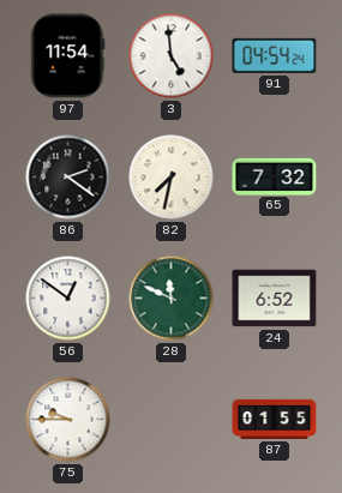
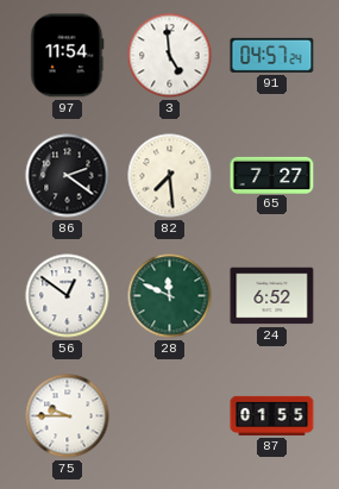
91: 04:54 -> 04:57 (272, 55)
82: 7:32 -> 7:29 (170, 176)
65: 7:32 -> 7:27 (272, 175)
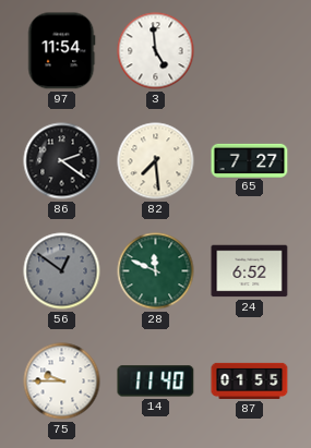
91: 04:57 -> none (272, 55)
56 dial: white -> grey (62, 271)
14: none -> 11:40 (156, 382)
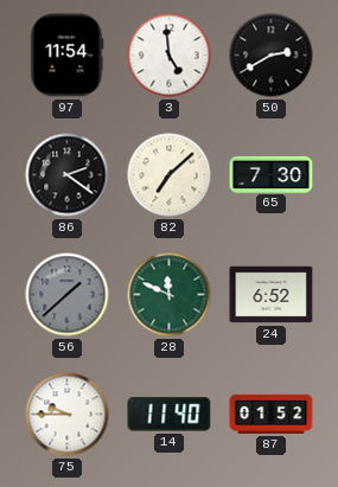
50: none -> 2:40 (272, 56)
82: 7:29 -> 7:08 (170, 175)
65: 7:27 -> 7:30 (272, 174)
56: 12:51 -> 1:38 (68, 295)
87: 01:55 -> 01:52 (272, 414)
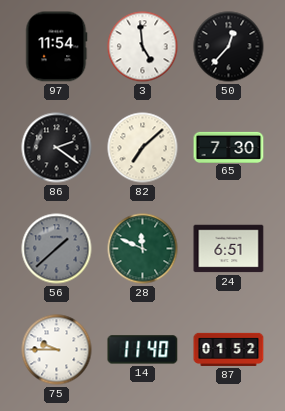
50: 2:40 -> 12:37 (229, 47)
24: 6:52 -> 6:51 (229, 249)
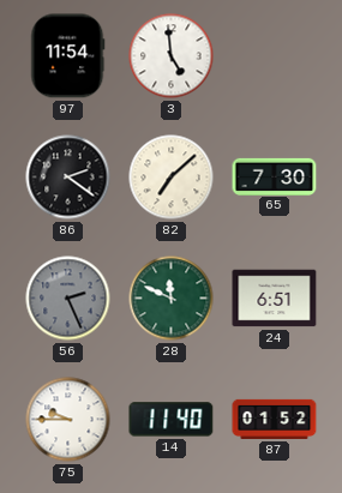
50: 12:37 -> none (229, 47)
56: 1:38 -> 2:26 (68, 299)
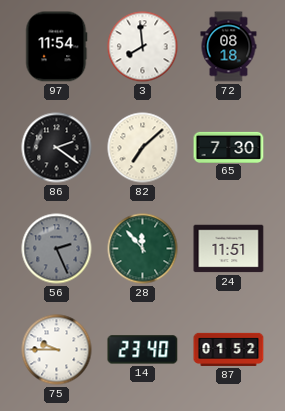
3: 4:59 -> 7:59 (143, 47)
72: none -> 08:18 (229, 47)
28: 11:49 -> 11:53 (143, 249)
24: 6:51 -> 11:51 (229, 249)
14: 11:40 -> 23:40 (143, 350)
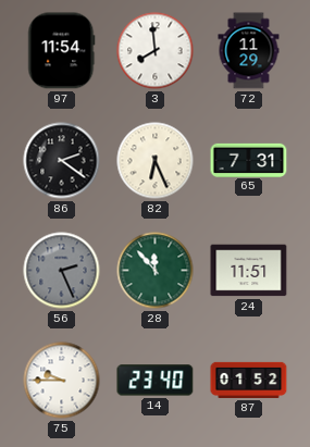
72: 08:18 -> 11:29 (249, 51)
82: 7:08 -> 6:26 (156, 161)
65: 7:30 -> 7:31 (249, 160)
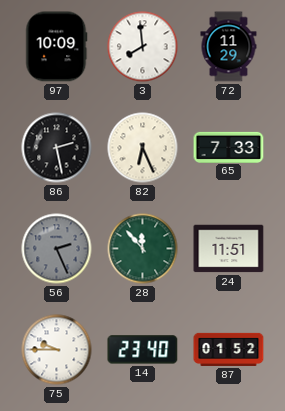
97: 11:54 -> 10:09 (57, 47)
86: 2:21 -> 2:28 (57, 148)
65: 7:31 -> 7:33 (229, 147)
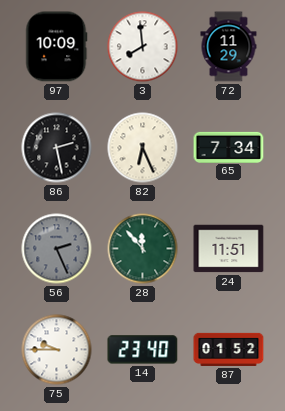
65: 7:33 -> 7:34 (229, 147)
